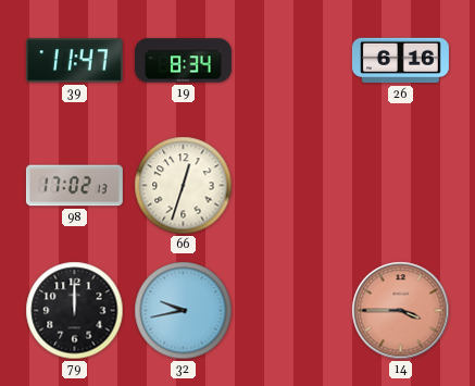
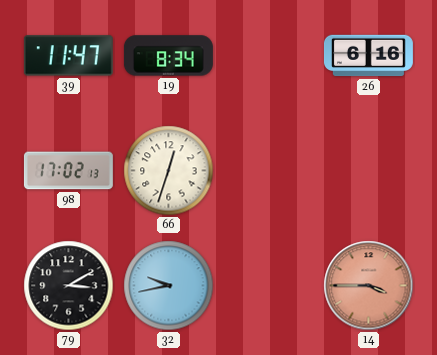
79: 12:00 -> 3:10 (69, 286)
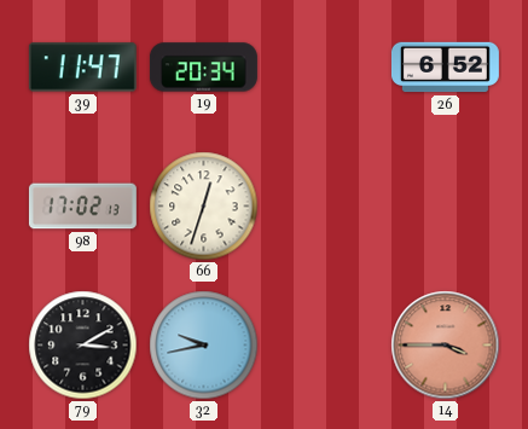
19: 8:34 -> 20:34 (203, 68)
26: 6:16 -> 6:52 (445, 68)
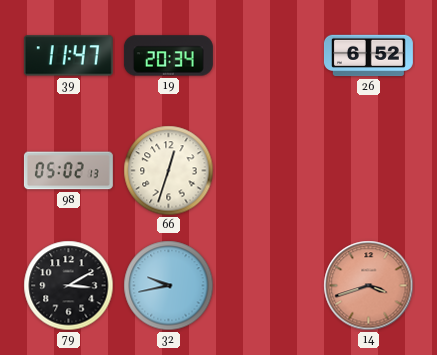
98: 17:02 -> 05:02 (68, 171)
14: 3:45 -> 3:42 (369, 286)
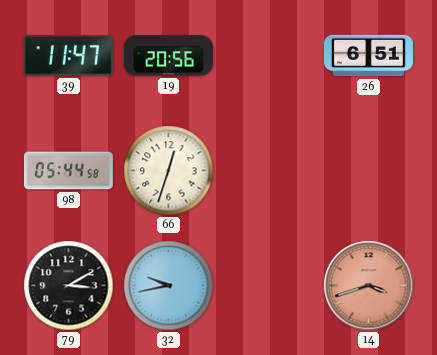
19: 20:34 -> 20:56 (168, 56)
26: 6:52 -> 6:51 (368, 56)
98: 05:02 -> 05:44 (68, 171)
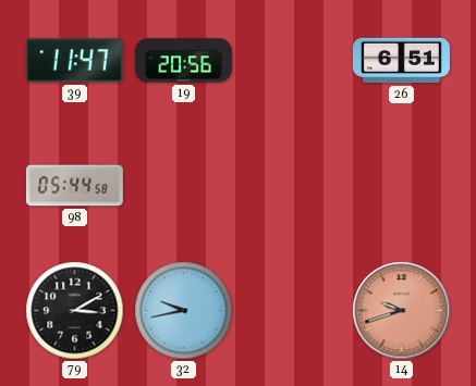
66: 12:33 -> none (169, 171)
14: 3:42 -> 9:42 (402, 311)
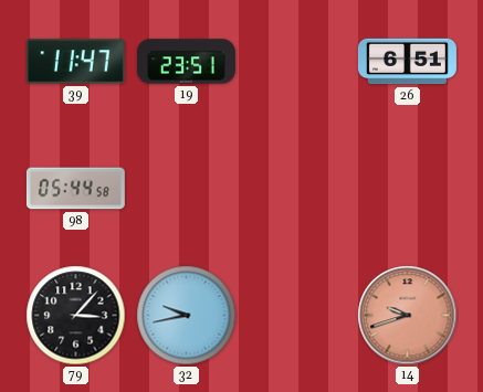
19: 20:56 -> 23:51 (186, 62)
79: 3:10 -> 3:07 (76, 316)
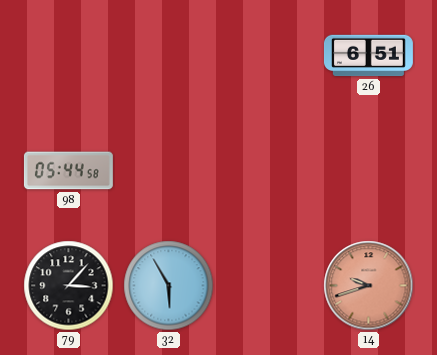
39: 11:47 -> none (75, 62)
19: 23:51 -> none (186, 62)
32: 9:43 -> 5:55 (169, 286)
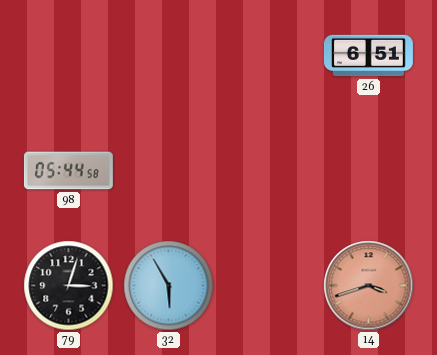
79: 3:07 -> 3:03 (69, 286)
14: 9:42 -> 3:42 (369, 286)
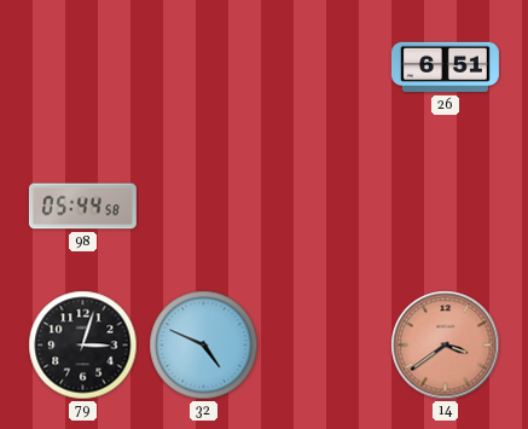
32: 5:55 -> 4:49 (204, 346)
14: 3:42 -> 3:39 (446, 346)
